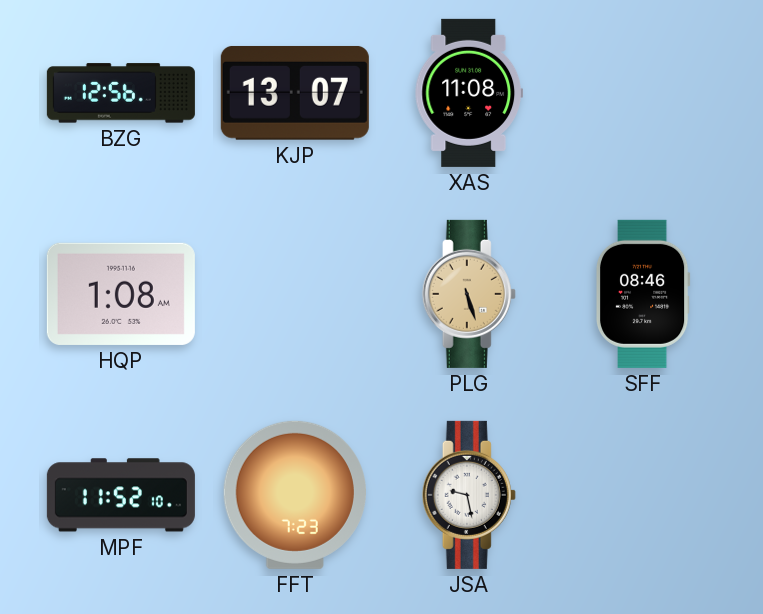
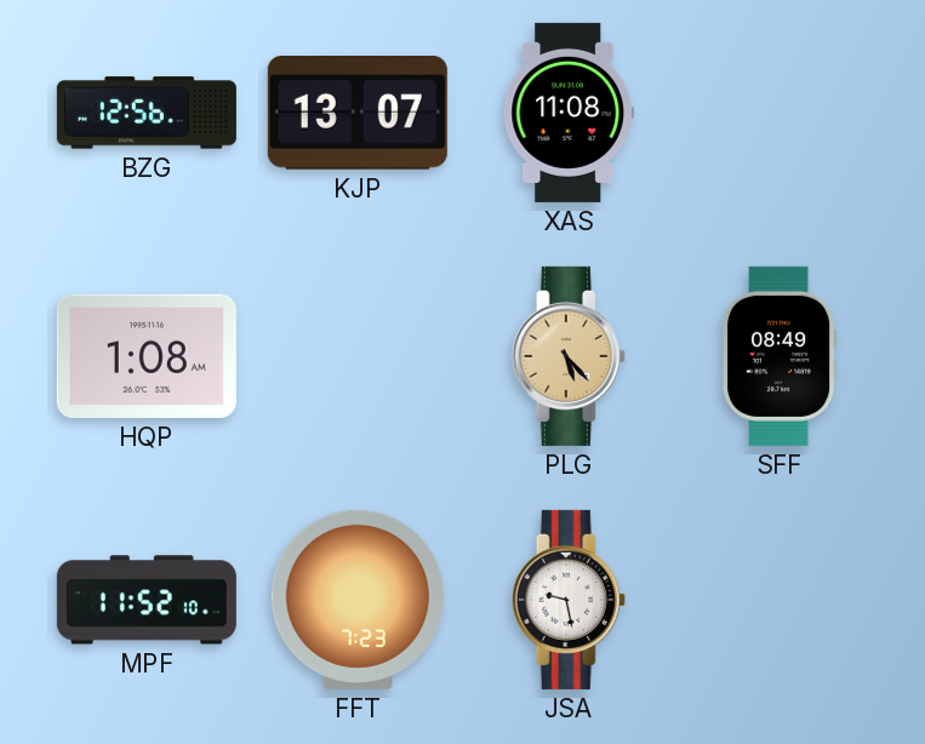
PLG: 5:27 -> 5:23 (569, 356)
SFF: 08:46 -> 08:49 (780, 356)
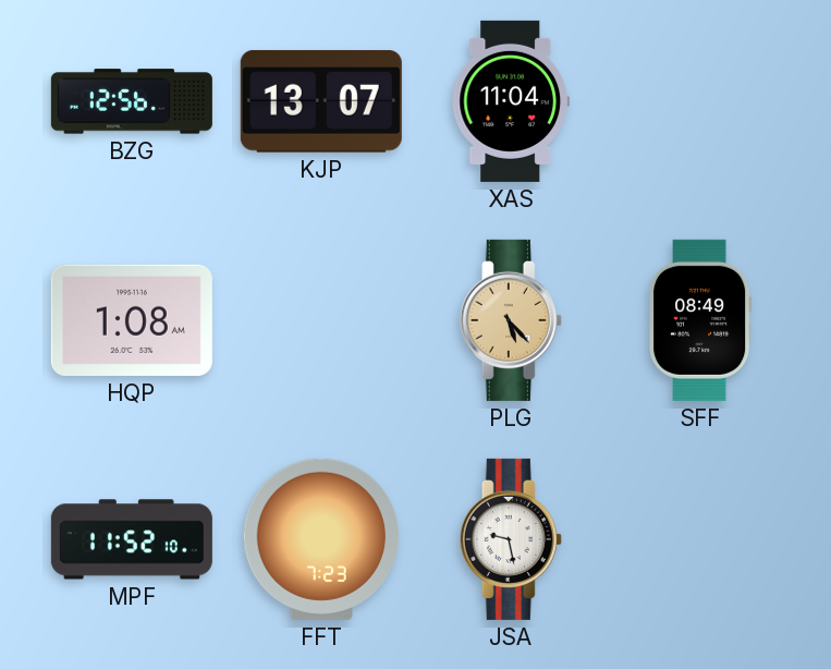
XAS: 11:08 -> 11:04 (510, 101)
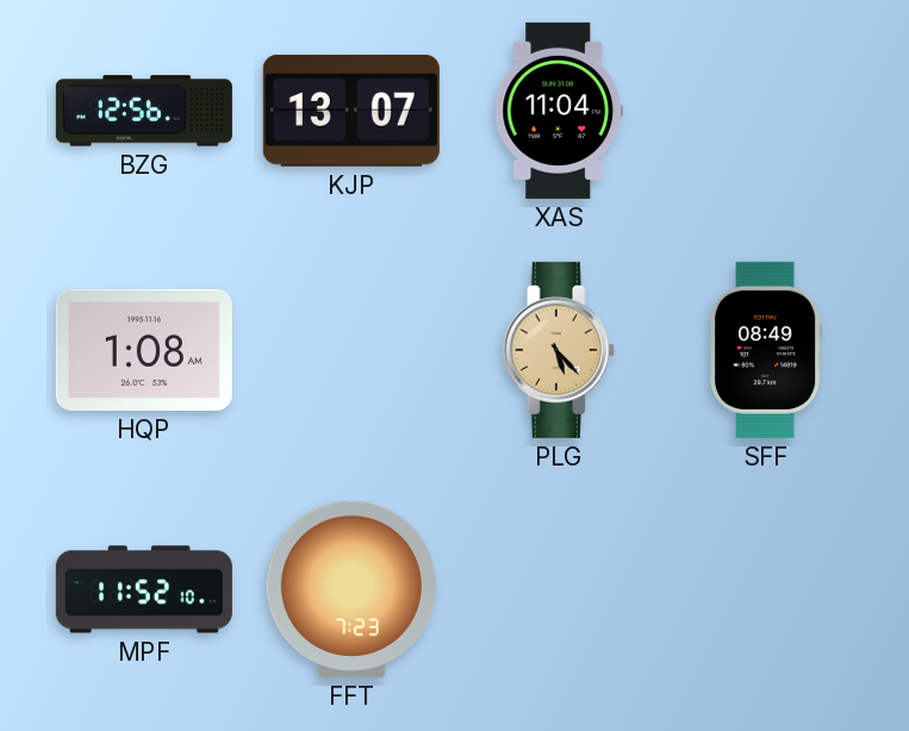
JSA: 9:28 -> none (511, 539)
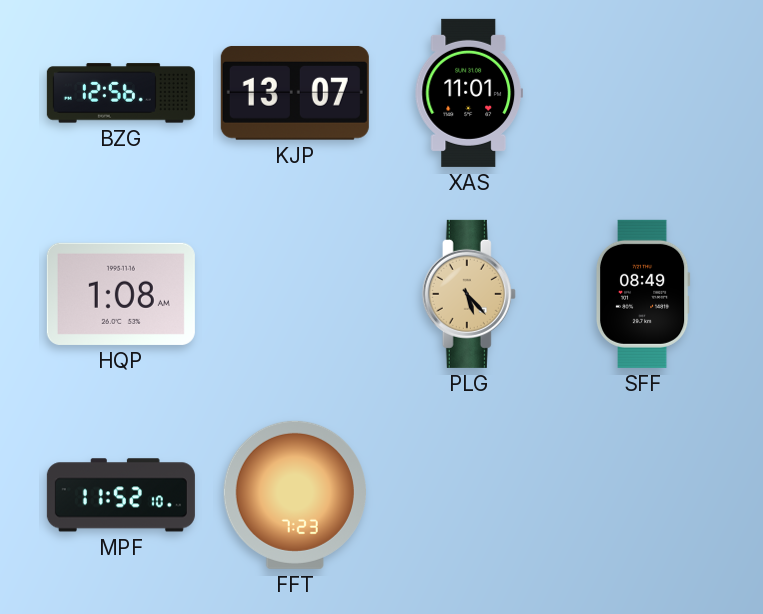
XAS: 11:04 -> 11:01 (468, 93)
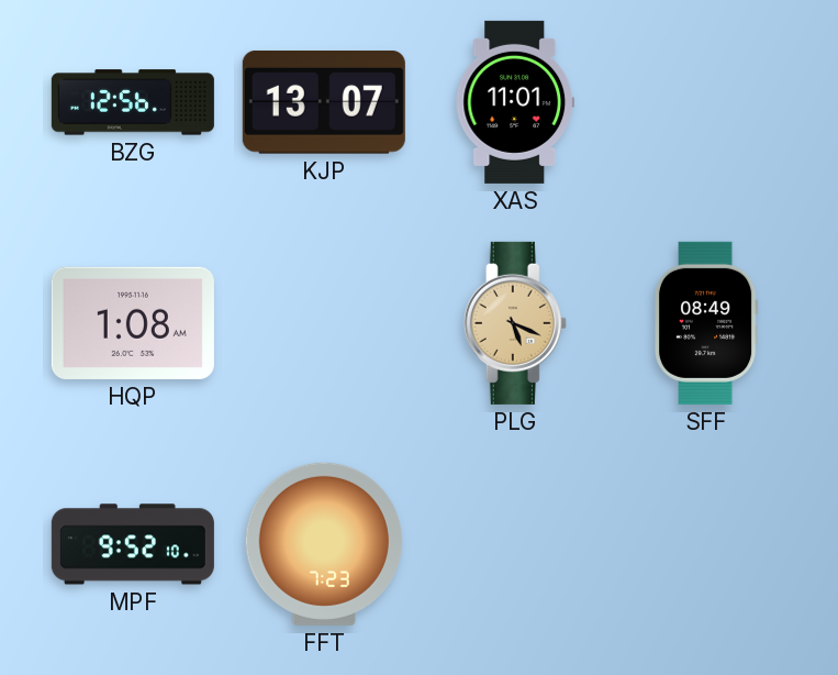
PLG: 5:23 -> 5:19 (515, 323)
MPF: 11:52 -> 9:52 (133, 544)
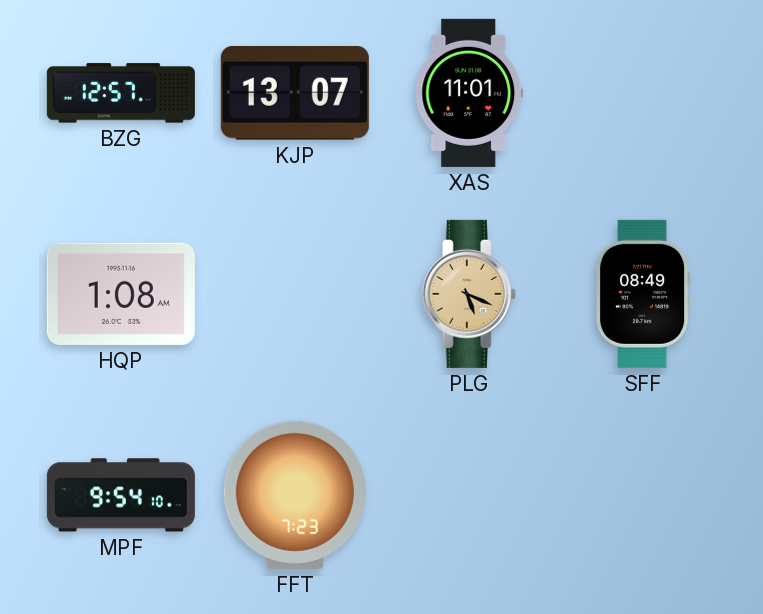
BZG: 12:56 -> 12:57 (121, 93)
MPF: 9:52 -> 9:54 (121, 495)
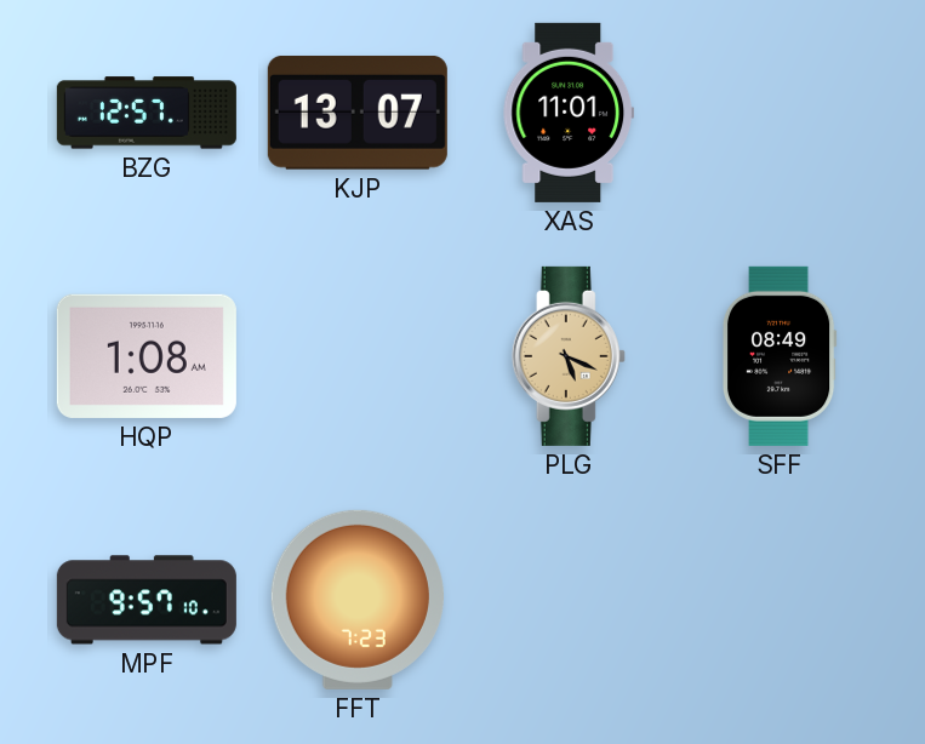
MPF: 9:54 -> 9:57 (147, 600)
